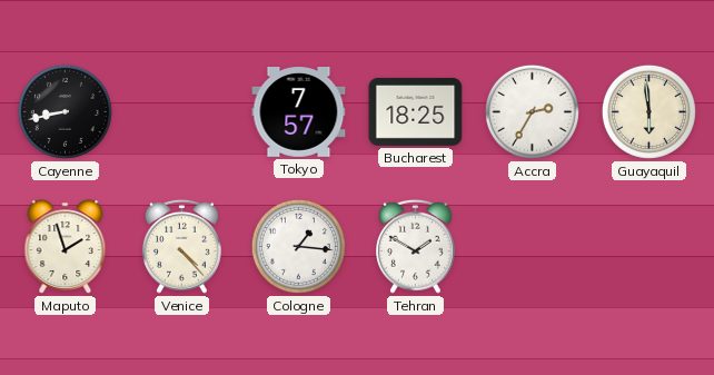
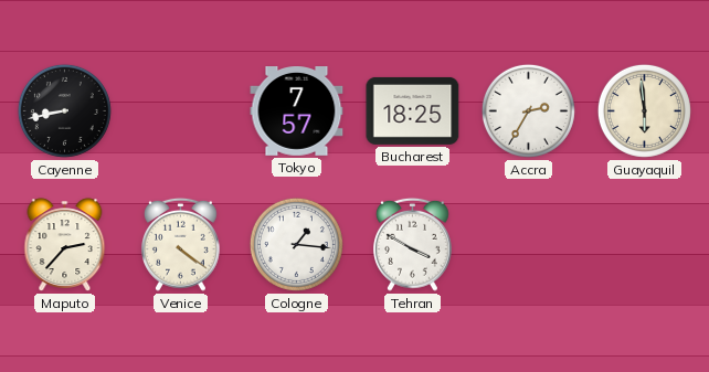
Maputo: 1:57 -> 2:37 (65, 245)
Venice: 4:23 -> 4:21 (181, 244)
Tehran: 1:50 -> 3:50 (413, 244)
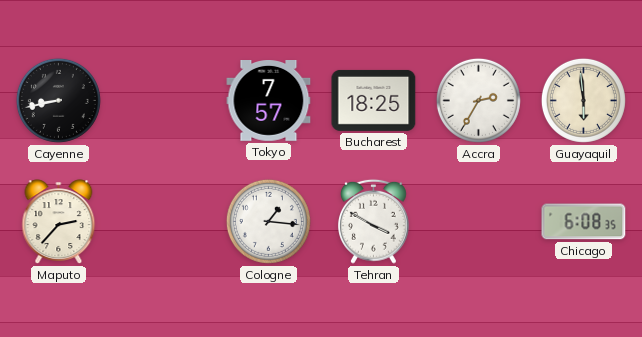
Venice: 4:21 -> none (181, 244)
Chicago: none -> 6:08 (584, 222)
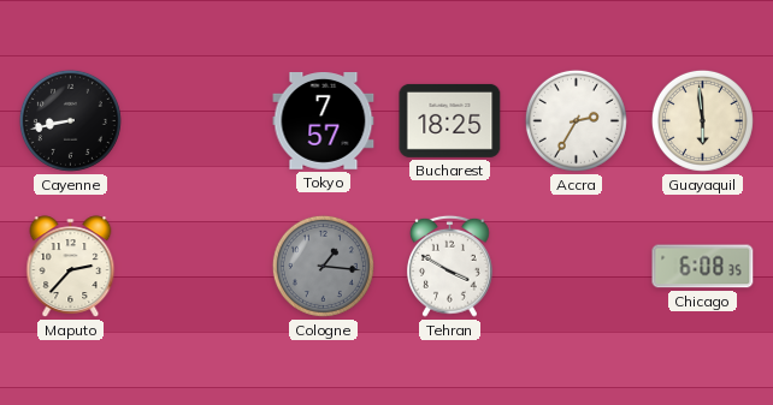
Cologne dial: white -> grey (323, 266)
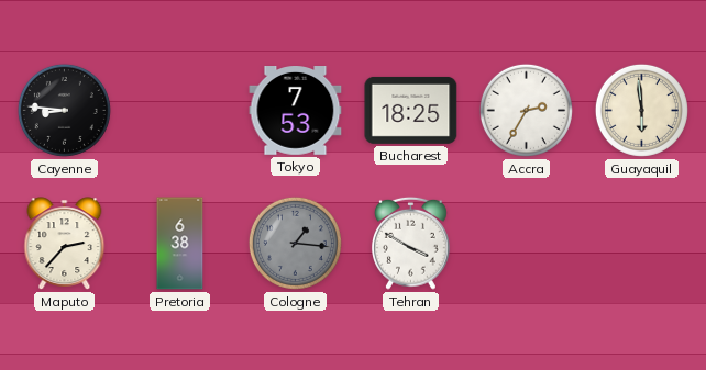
Cayenne: 8:43 -> 8:46 (64, 110)
Tokyo: 7:57 -> 7:53 (296, 111)
Pretoria: none -> 6:38 (180, 244)
Chicago: 6:08 -> none (703, 267)
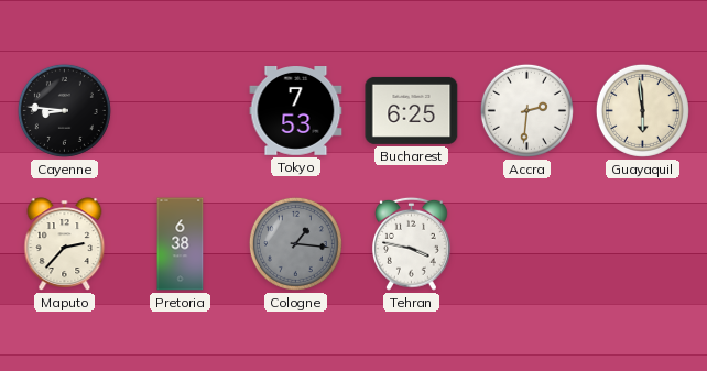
Bucharest: 18:25 -> 6:25 (412, 110)
Accra: 2:35 -> 2:31 (526, 110)
Tehran: 3:50 -> 3:47 (412, 243)
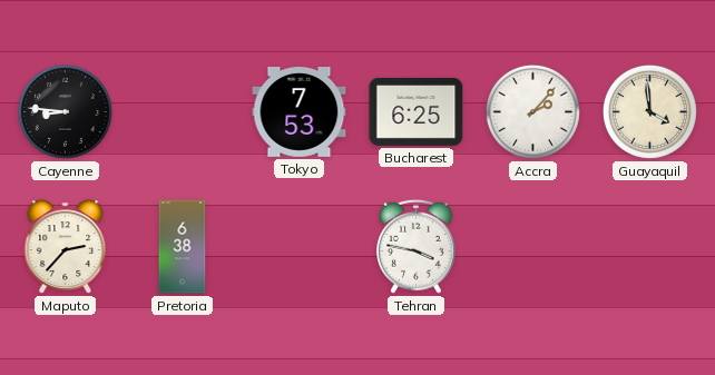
Accra: 2:31 -> 2:07 (532, 111)
Guayaquil: 5:59 -> 3:59 (649, 111)
Cologne: 1:16 -> none (295, 243)
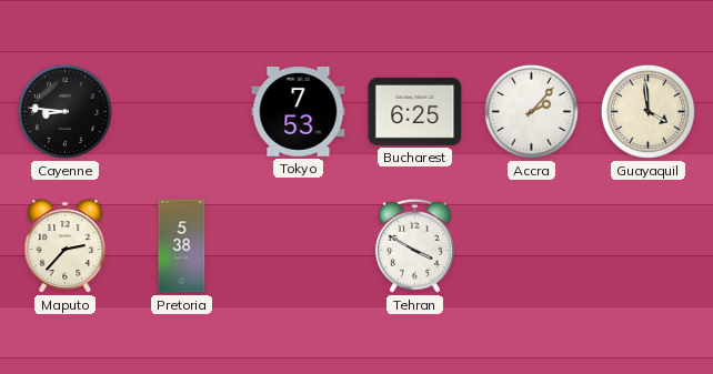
Pretoria: 6:38 -> 5:38 (182, 246)
Tehran: 3:47 -> 3:50 (415, 245)
